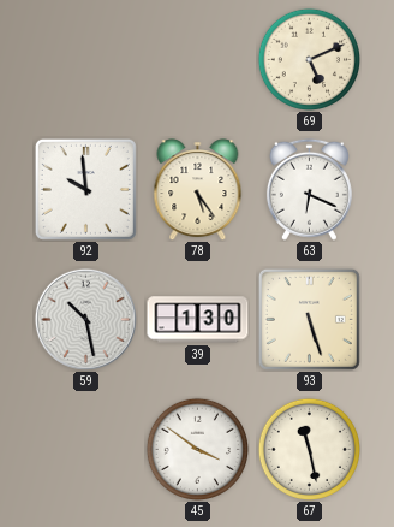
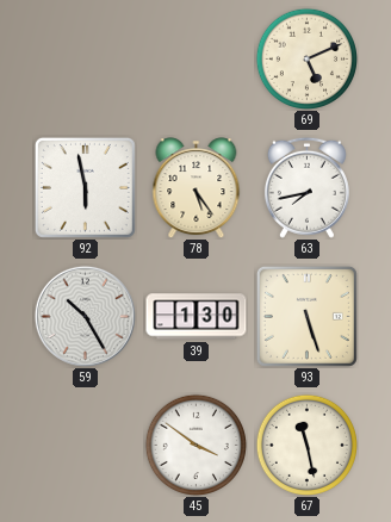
92: 9:59 -> 5:58 (85, 187)
63: 6:19 -> 7:43 (306, 187)
59: 10:28 -> 10:25 (85, 316)
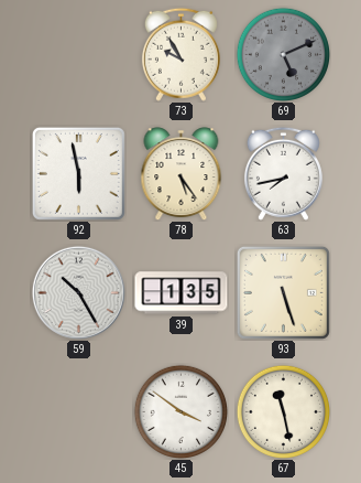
73: none -> 9:55 (180, 54)
69 dial: cream -> grey (283, 54)
39: 1:30 -> 1:35 (182, 293)
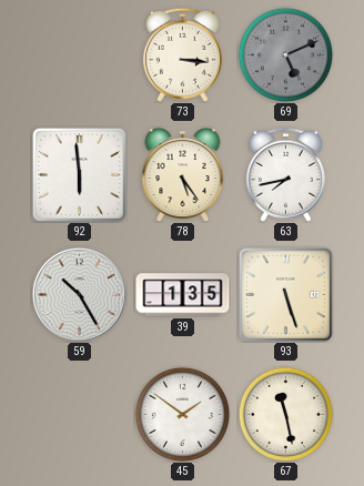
73: 9:55 -> 3:16 (182, 54)
92: 5:58 -> 5:59 (79, 174)
45: 3:51 -> 1:51 (182, 414)
